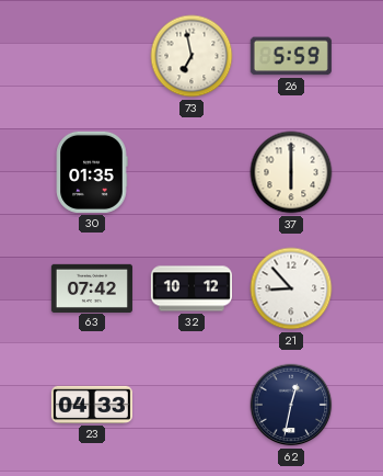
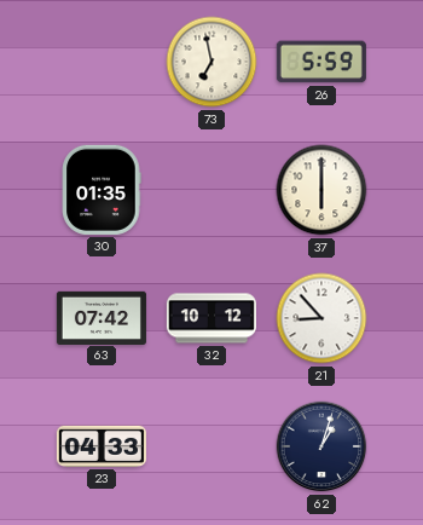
62: 12:32 -> 1:03 (321, 446)
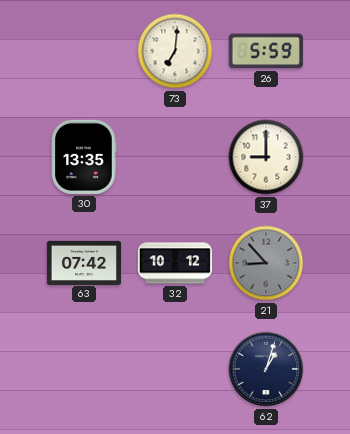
73: 6:58 -> 7:01 (175, 51)
30: 01:35 -> 13:35 (84, 157)
37: 6:00 -> 9:00 (266, 157)
21 dial: white -> grey (266, 263)
23: 04:33 -> none (102, 446)
